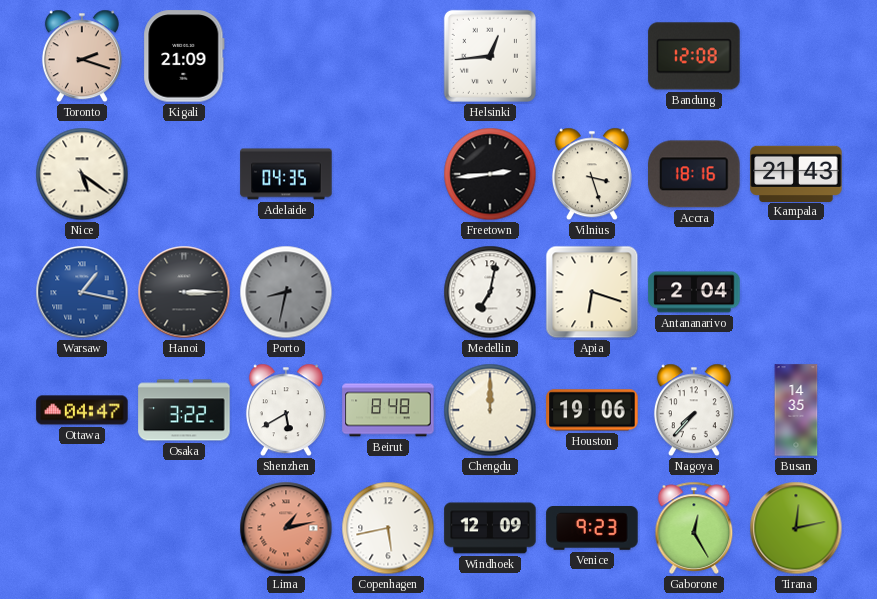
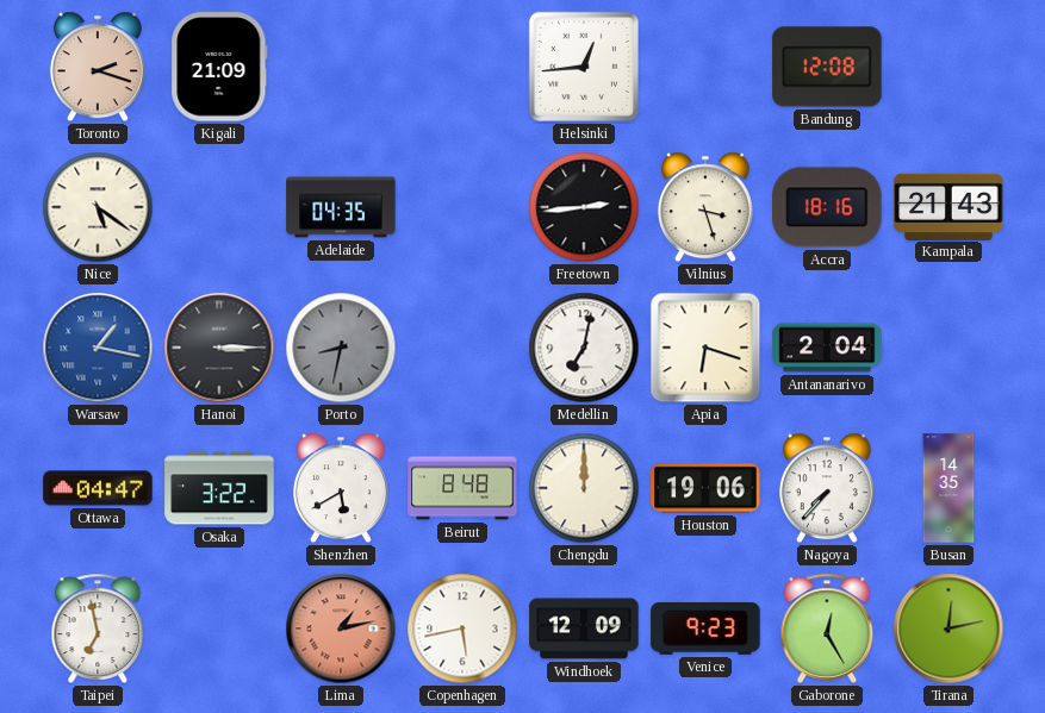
Taipei: none -> 6:58 (98, 628)
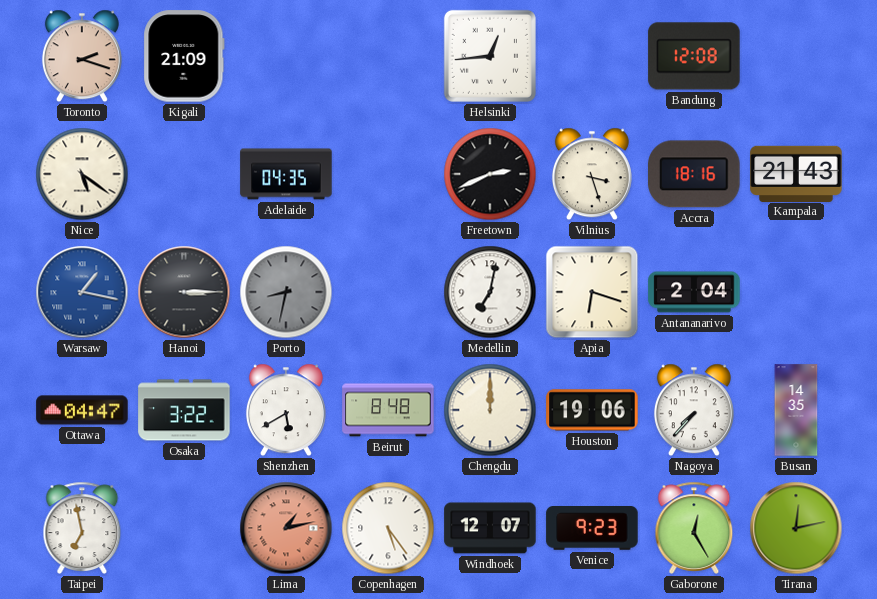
Freetown: 2:44 -> 2:41 (490, 174)
Copenhagen: 5:43 -> 5:24 (388, 528)
Windhoek: 12:09 -> 12:07 (490, 528)
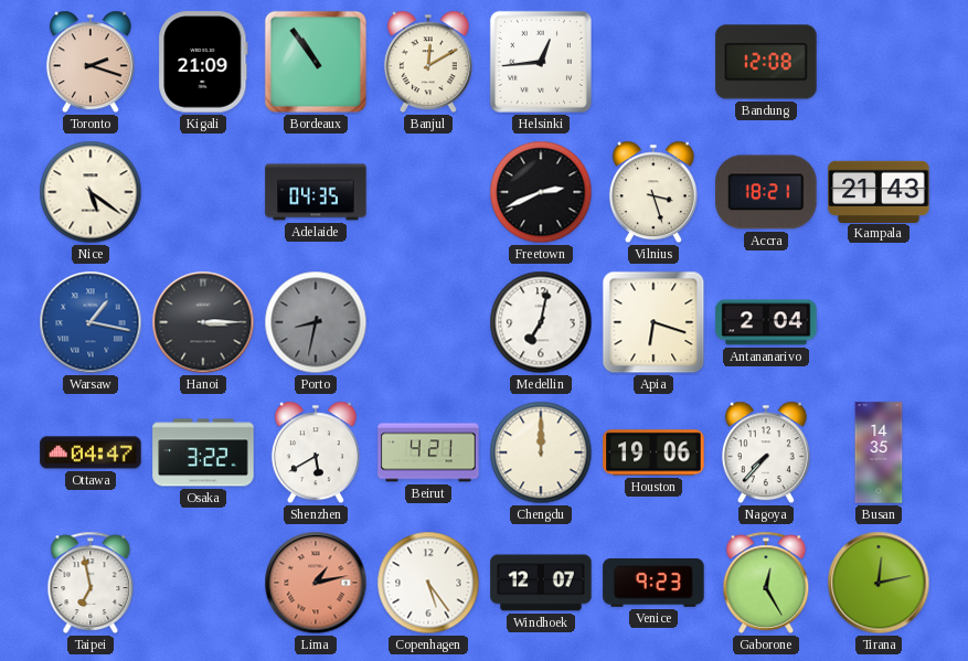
Bordeaux: none -> 10:54 (316, 62)
Banjul: none -> 12:10 (428, 62)
Accra: 18:16 -> 18:21 (766, 192)
Beirut: 8:48 -> 4:21 (428, 452)
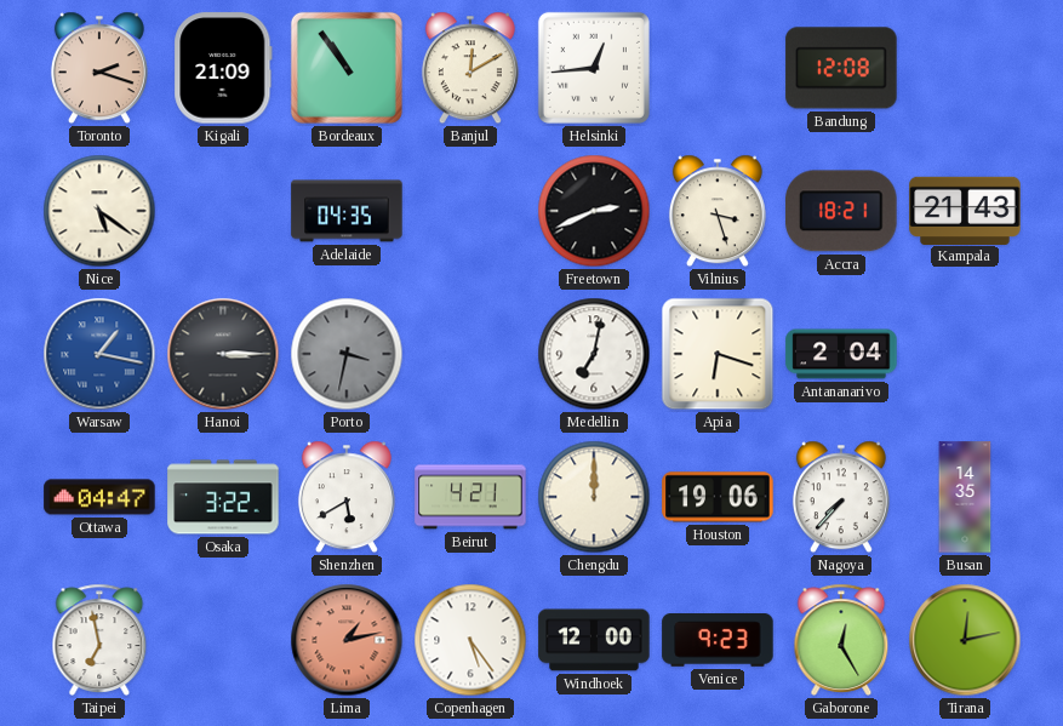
Porto: 8:32 -> 3:32 (347, 354)
Windhoek: 12:07 -> 12:00 (594, 640)
